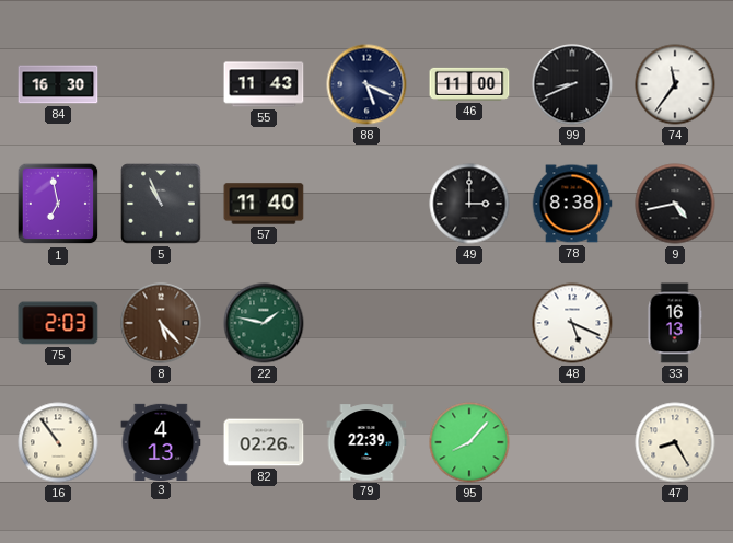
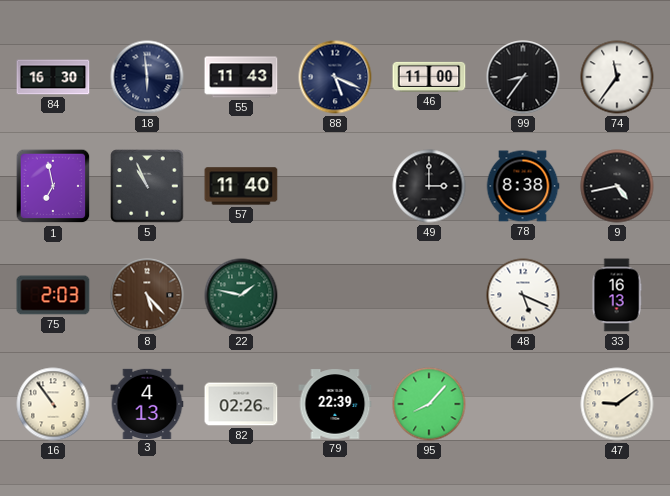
18: none -> 5:59 (147, 77)
99: 8:41 -> 8:36 (523, 77)
47: 8:25 -> 9:09 (617, 404)
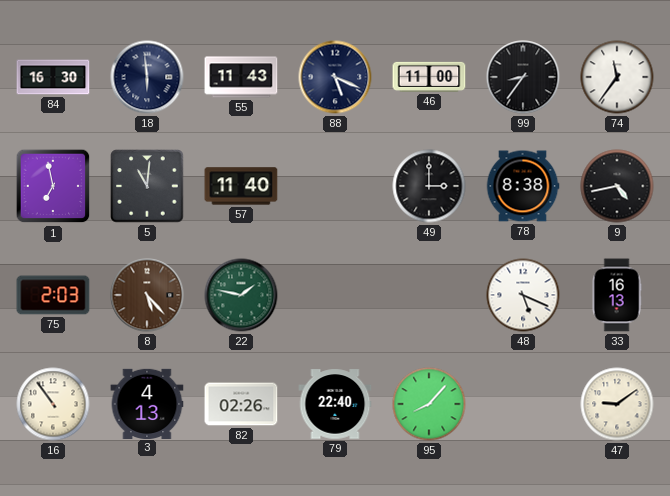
5: 10:56 -> 11:01 (147, 186)
79: 22:39 -> 22:40 (335, 404)
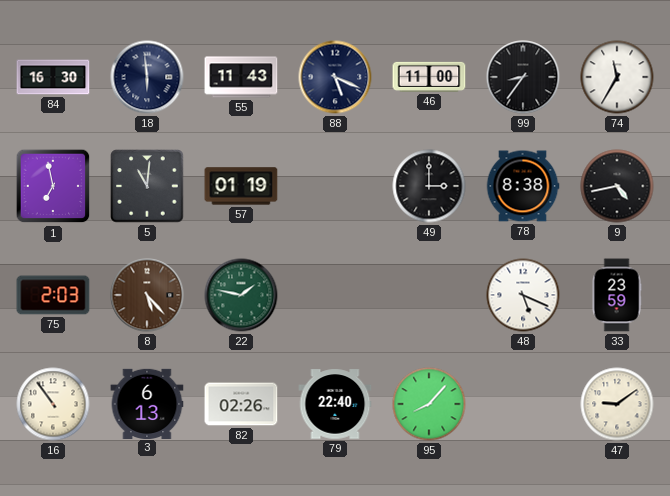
74: 11:36 -> 11:35 (617, 77)
57: 11:40 -> 01:19 (241, 186)
33: 16:13 -> 23:59 (617, 295)
3: 4:13 -> 6:13 (147, 403)
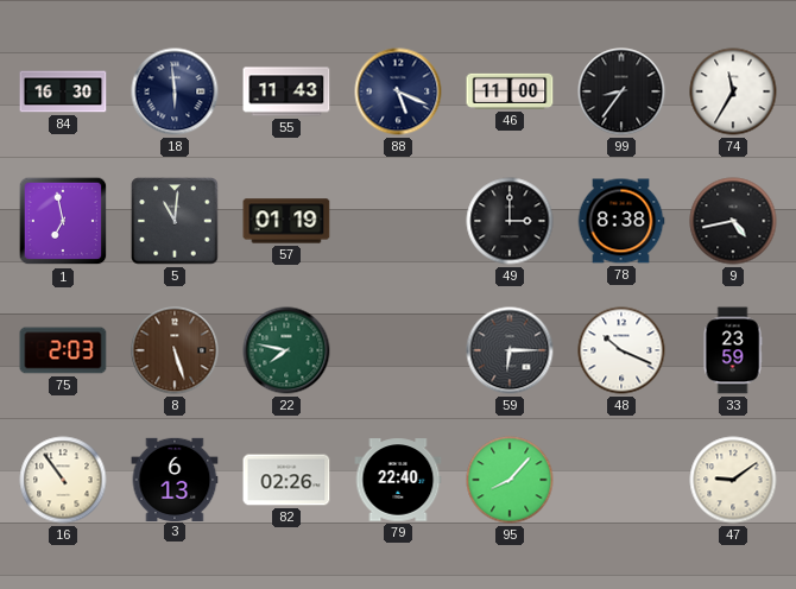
8: 5:23 -> 5:27 (175, 350)
22: 1:47 -> 7:47 (286, 350)
59: none -> 6:15 (510, 350)
48: 5:19 -> 10:19 (621, 350)
